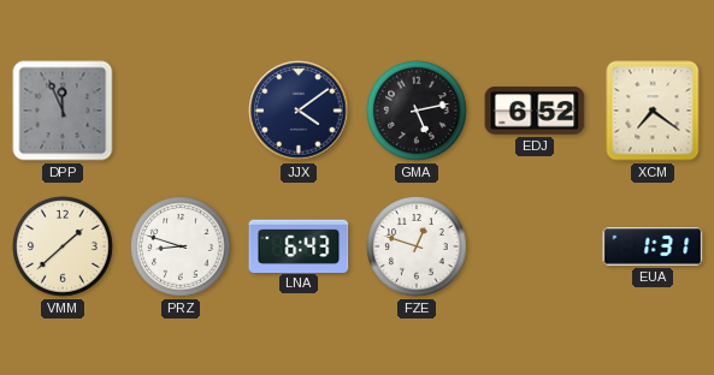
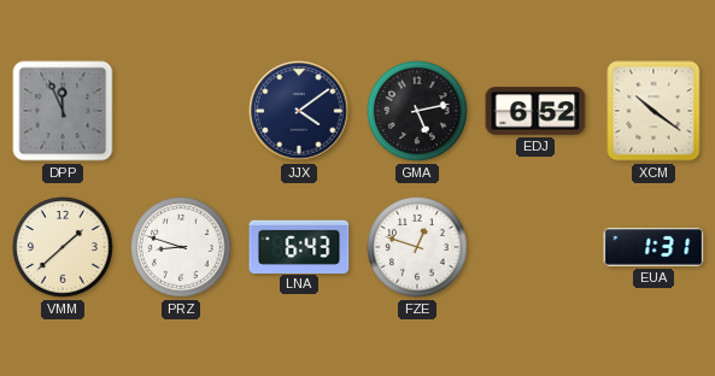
XCM: 7:21 -> 10:21 (654, 111)
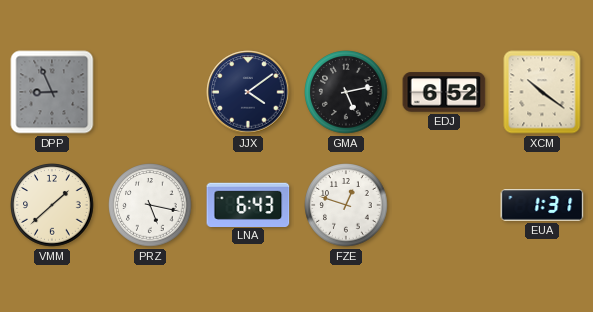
DPP: 11:56 -> 8:56 (52, 92)
PRZ: 8:48 -> 5:17 (150, 205)
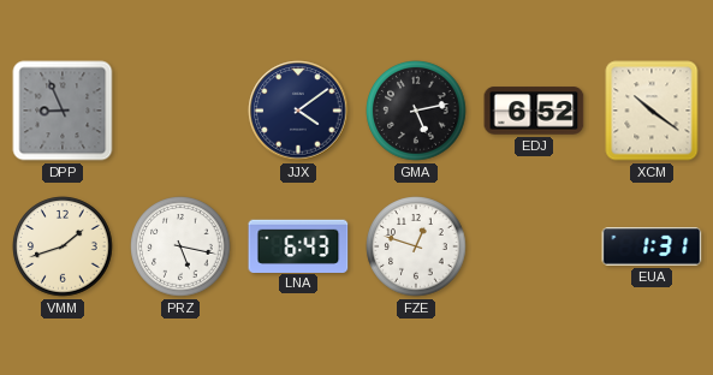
VMM: 1:38 -> 1:42 (63, 246)
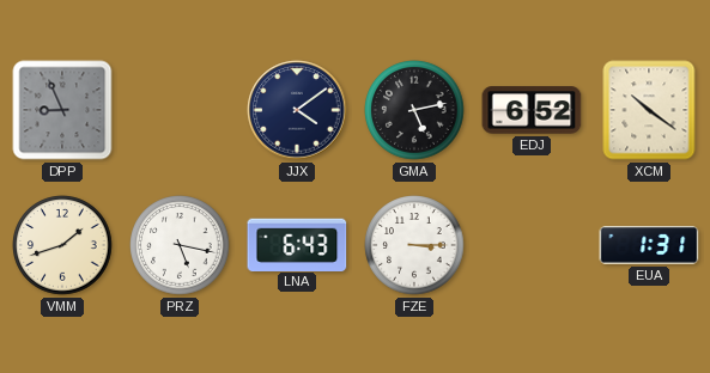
FZE: 12:48 -> 3:15 (414, 245)
